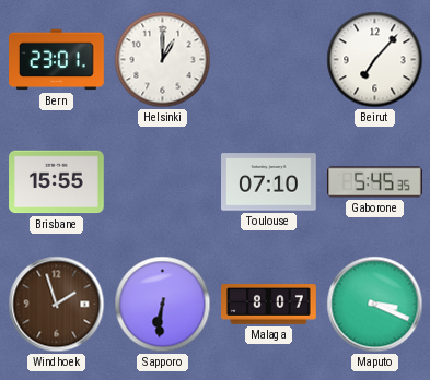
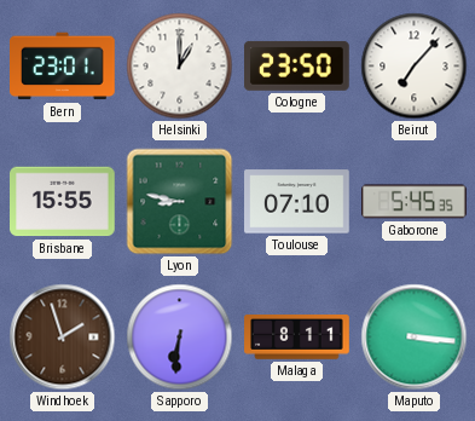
Cologne: none -> 23:50 (297, 65)
Lyon: none -> 8:47 (180, 202)
Malaga: 8:07 -> 8:11 (297, 338)
Maputo: 3:19 -> 3:16 (415, 338)
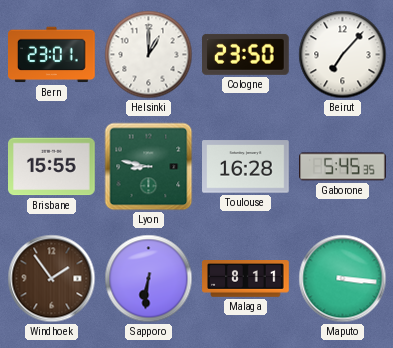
Toulouse: 07:10 -> 16:28 (246, 167)
Windhoek: 1:57 -> 1:54 (52, 279)
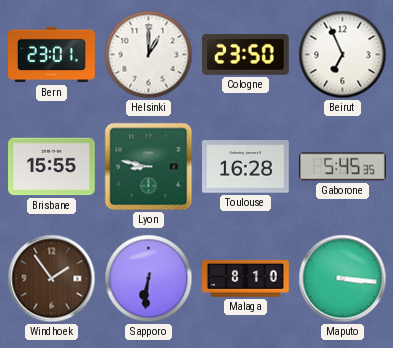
Beirut: 7:07 -> 6:56 (343, 55)
Malaga: 8:11 -> 8:10 (246, 279)
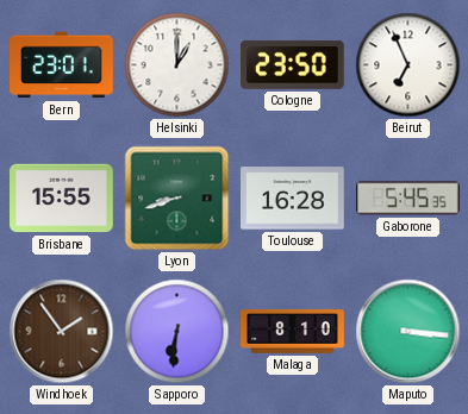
Lyon: 8:47 -> 8:42 (177, 199)
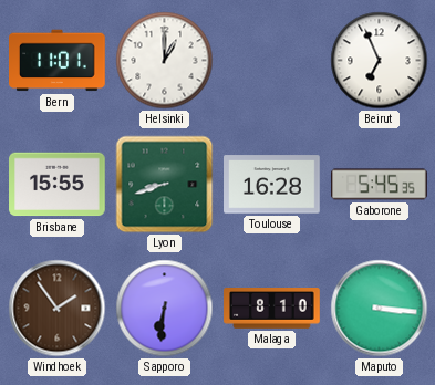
Bern: 23:01 -> 11:01 (58, 61)
Cologne: 23:50 -> none (293, 64)
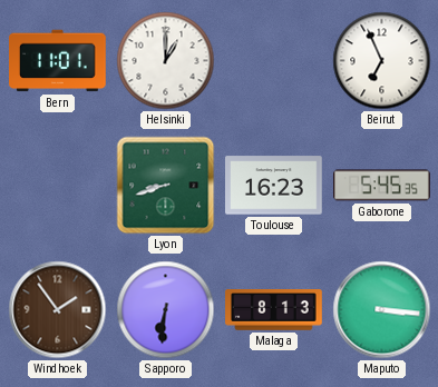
Brisbane: 15:55 -> none (58, 185)
Toulouse: 16:28 -> 16:23 (274, 186)
Malaga: 8:10 -> 8:13 (274, 310)
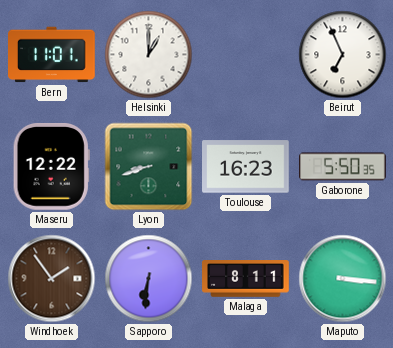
Maseru: none -> 12:22 (51, 167)
Gaborone: 5:45 -> 5:50 (343, 167)
Malaga: 8:13 -> 8:11 (246, 279)
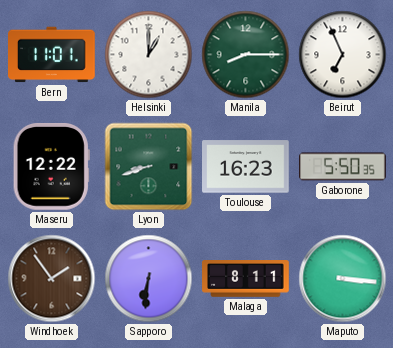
Manila: none -> 8:15 (246, 55)
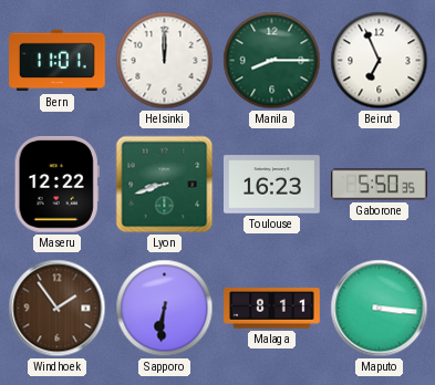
Helsinki: 1:00 -> 12:00 (165, 61)
